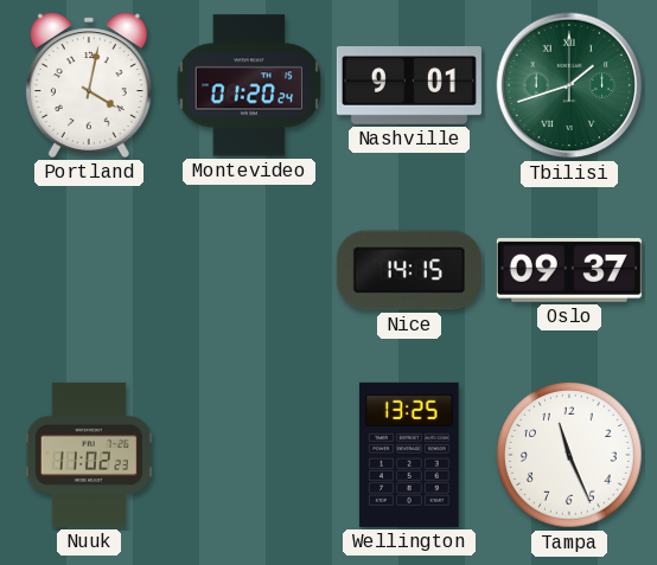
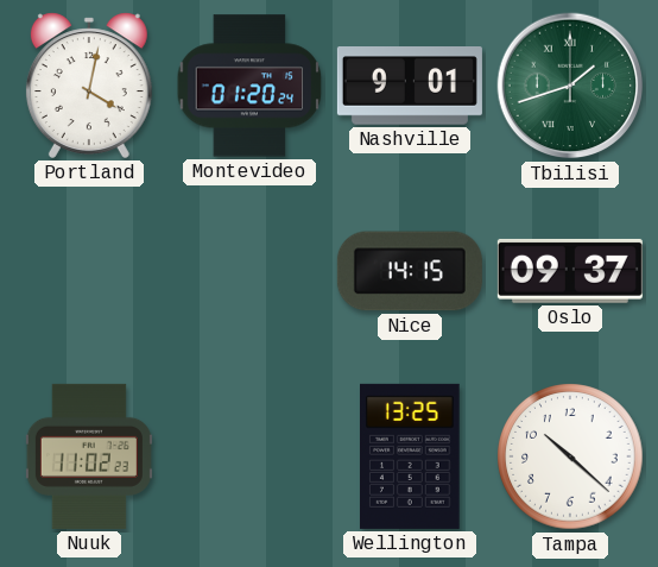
Tampa: 11:26 -> 10:22 (570, 456)
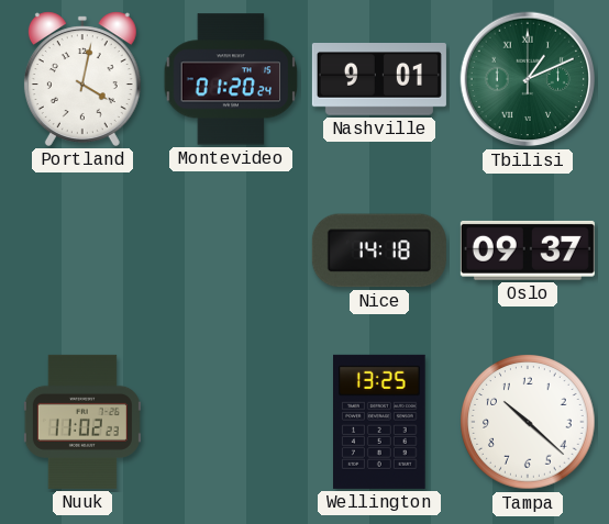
Tbilisi: 1:42 -> 1:11 (528, 79)
Nice: 14:15 -> 14:18 (379, 250)
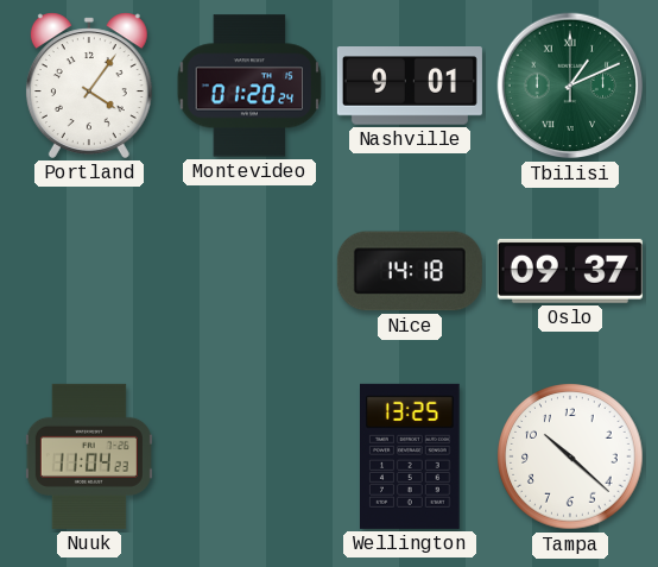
Portland: 4:02 -> 4:06 (89, 86)
Nuuk: 11:02 -> 11:04 (89, 456)
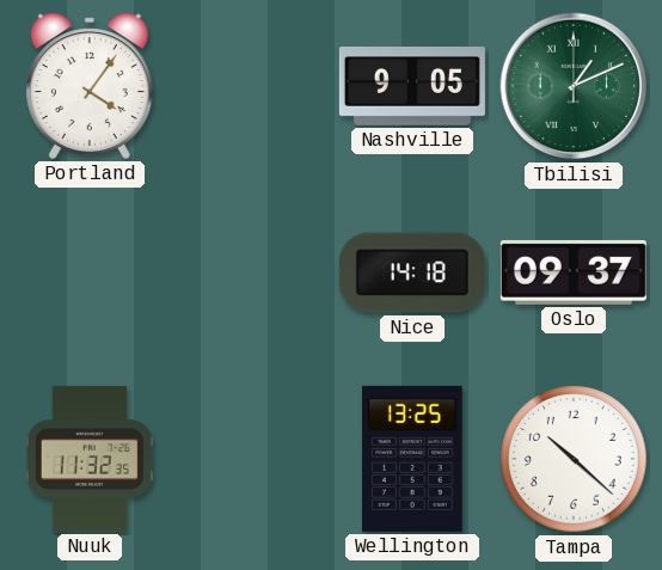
Montevideo: 01:20 -> none (249, 86)
Nashville: 9:01 -> 9:05 (412, 86)
Nuuk: 11:04 -> 11:32 (90, 459)
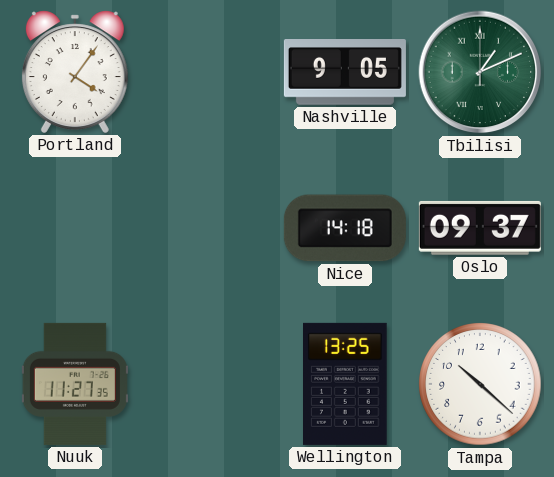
Nuuk: 11:32 -> 11:27 (75, 384)
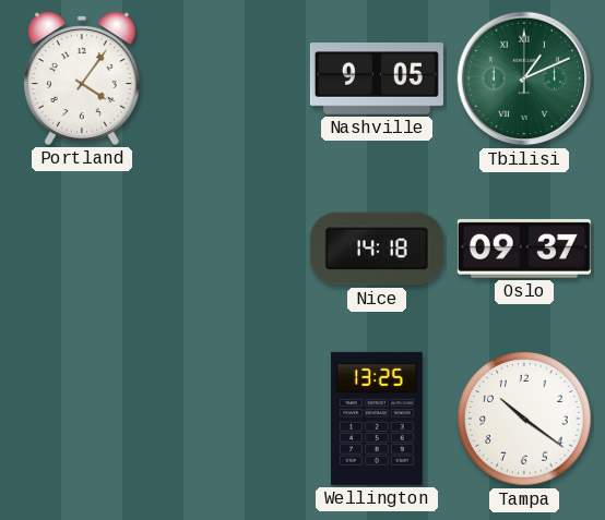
Nuuk: 11:27 -> none (75, 384)
Tampa: 10:22 -> 10:21 (524, 419)
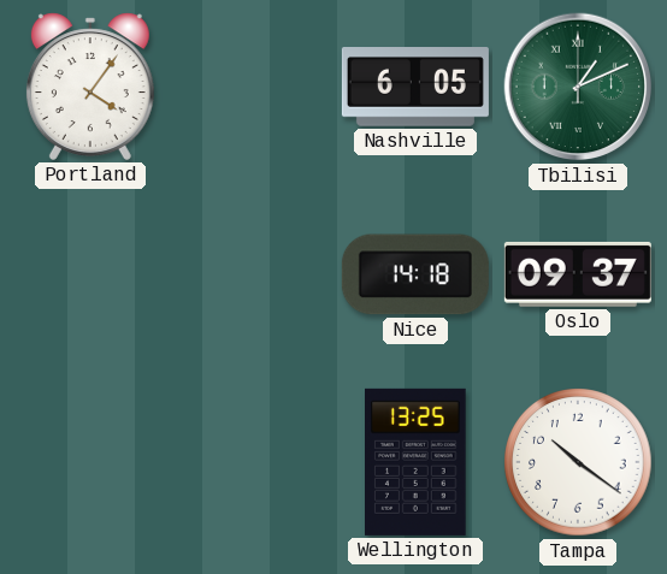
Nashville: 9:05 -> 6:05 (415, 87)
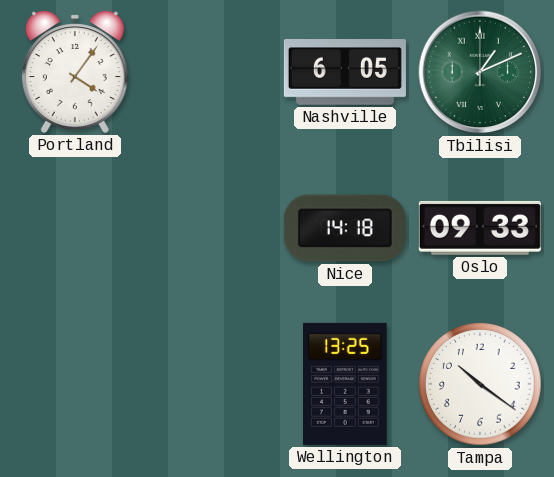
Oslo: 09:37 -> 09:33 (480, 228)
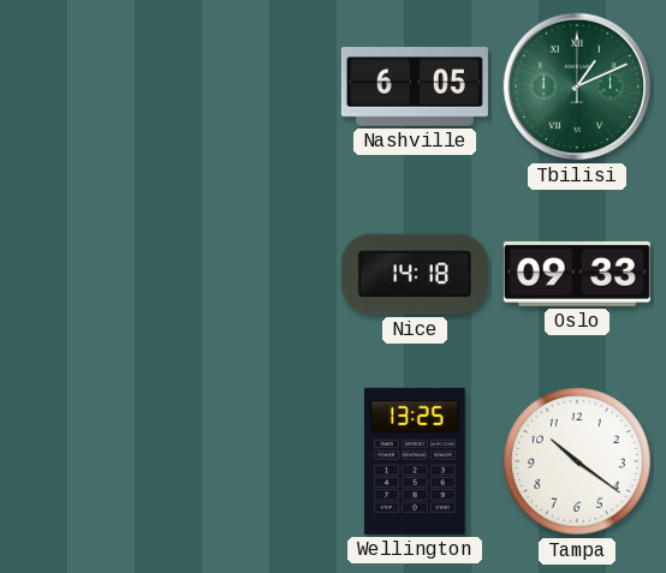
Portland: 4:06 -> none (75, 72)
